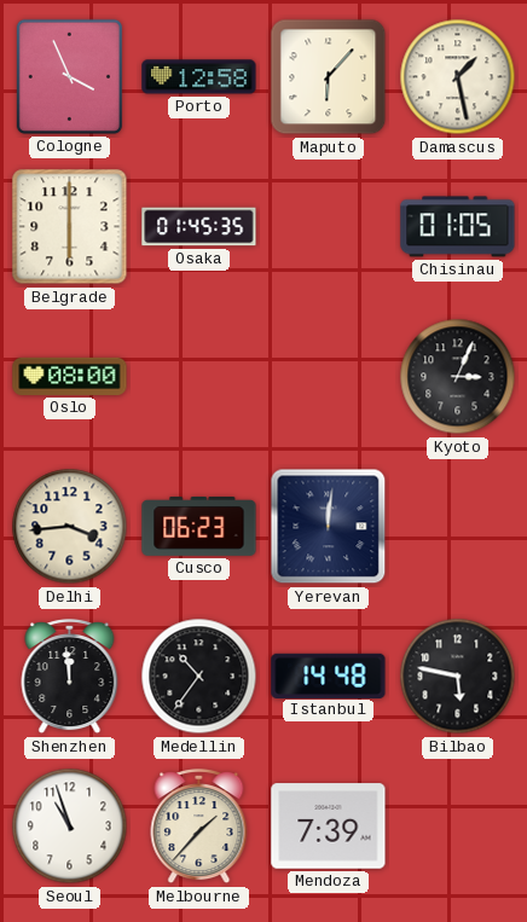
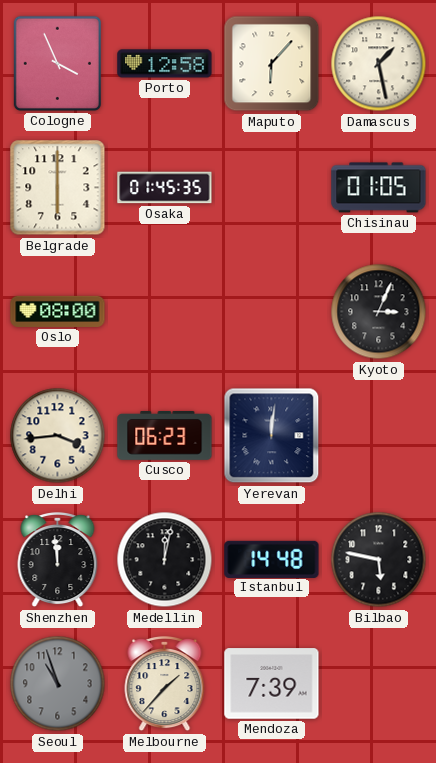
Medellin: 10:36 -> 12:02 (165, 560)
Seoul dial: white -> grey (58, 684)
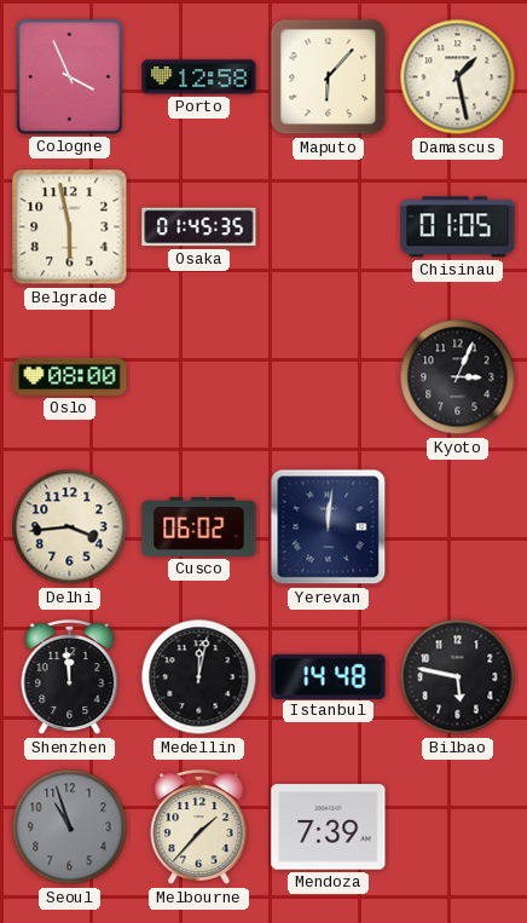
Belgrade: 6:00 -> 5:58 (70, 227)
Cusco: 06:23 -> 06:02 (199, 526)
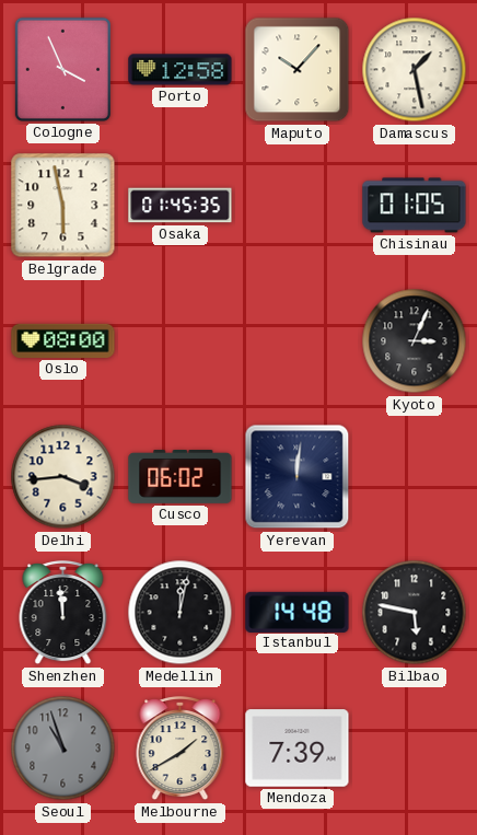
Maputo: 6:07 -> 10:07 (298, 70)
Melbourne: 1:37 -> 1:40 (181, 750)
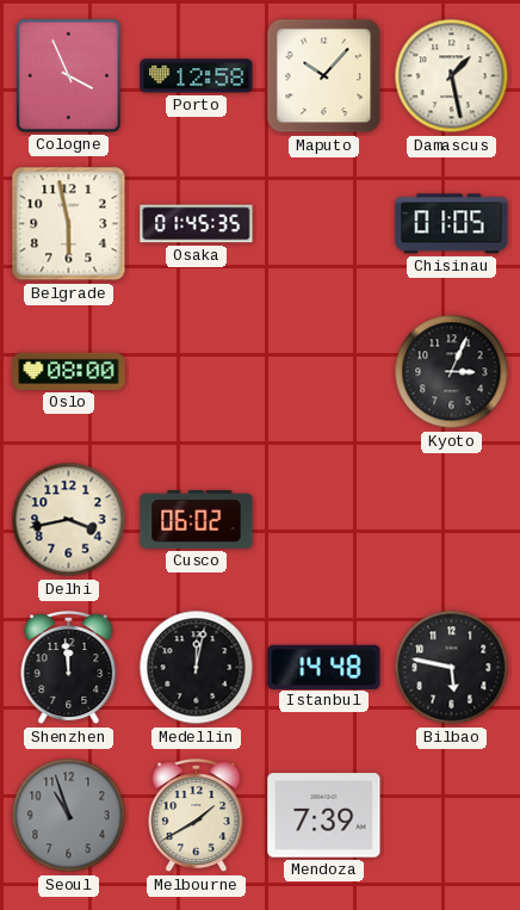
Delhi: 3:44 -> 3:43 (69, 520)
Yerevan: 12:01 -> none (298, 477)
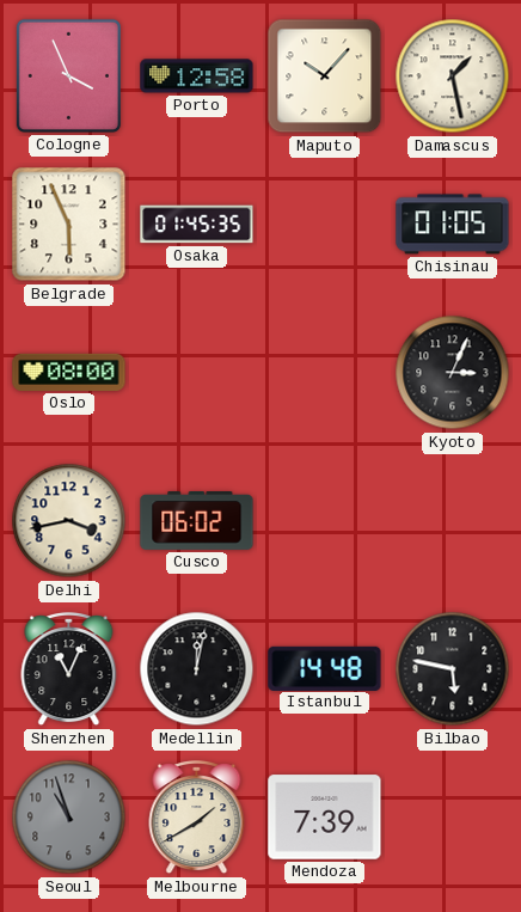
Belgrade: 5:58 -> 5:56 (69, 225)
Shenzhen: 11:59 -> 11:04 (69, 671)
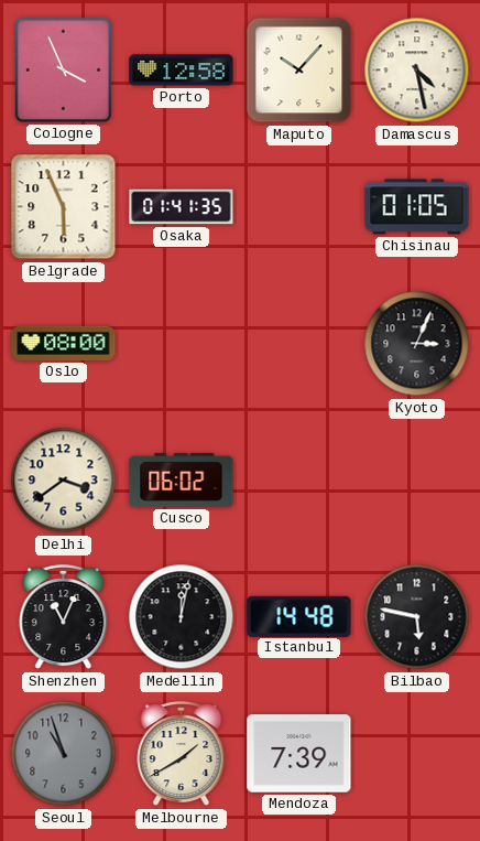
Damascus: 1:28 -> 4:28 (417, 71)
Osaka: 01:45 -> 01:41 (182, 207)
Delhi: 3:43 -> 3:39 (64, 481)
